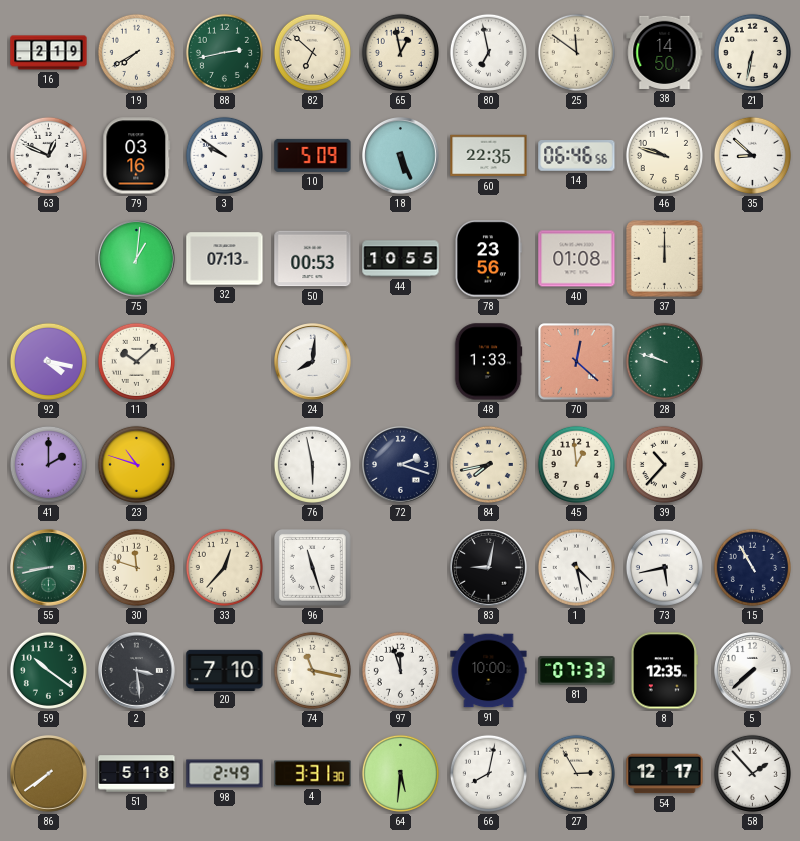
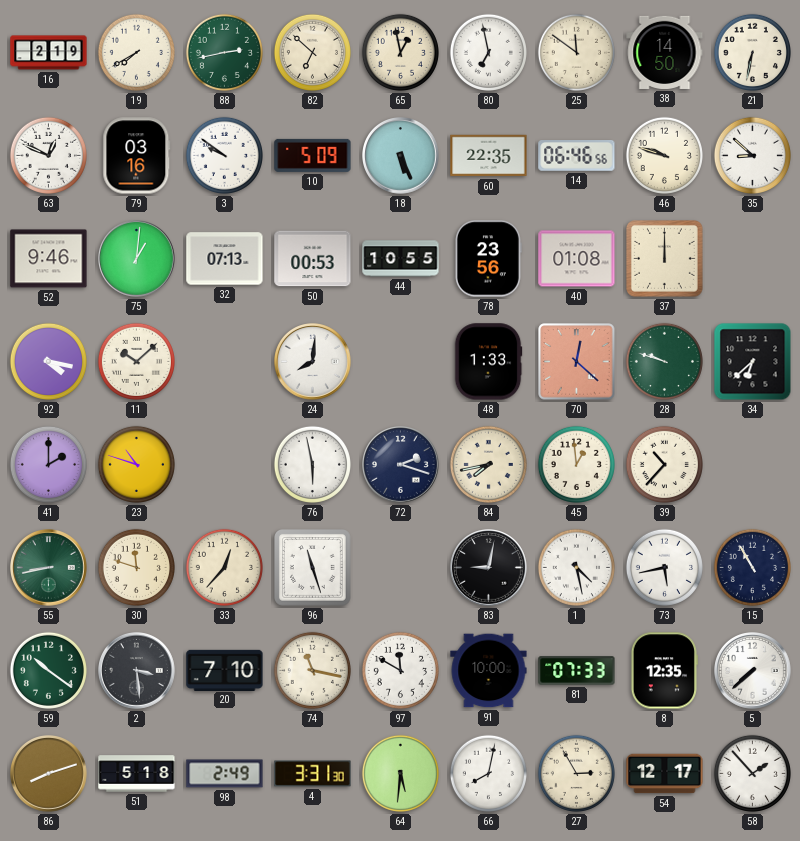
52: none -> 9:46 (49, 259)
34: none -> 6:38 (753, 362)
97: 11:57 -> 11:50 (400, 670)
86: 7:39 -> 8:12 (49, 774)
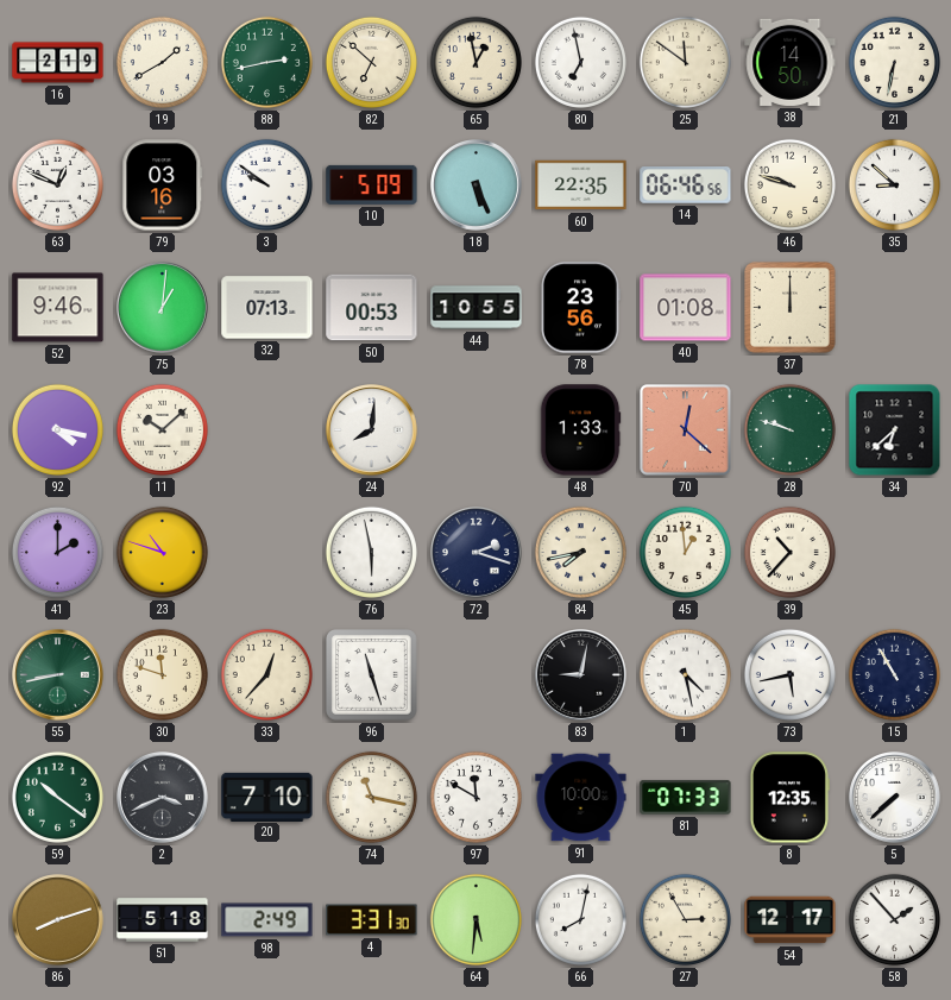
19: 7:40 -> 1:40 (162, 62)
2: 3:29 -> 3:41 (163, 798)
